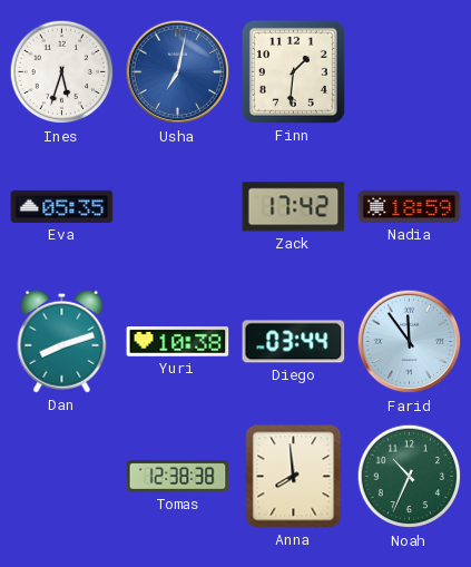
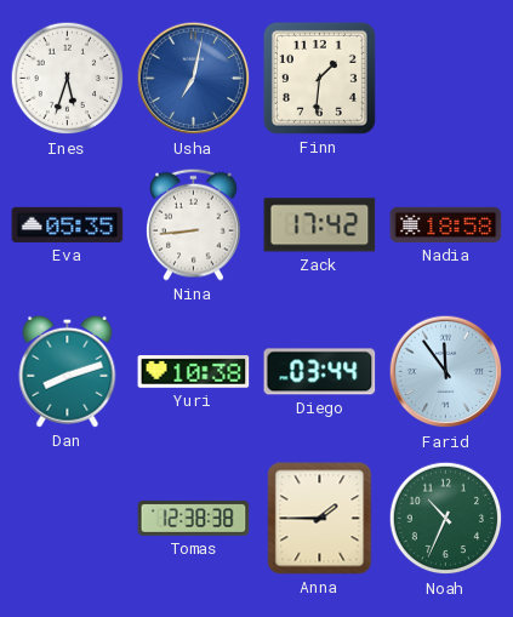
Nina: none -> 8:44 (194, 224)
Nadia: 18:59 -> 18:58 (446, 224)
Anna: 7:59 -> 1:45 (320, 519)
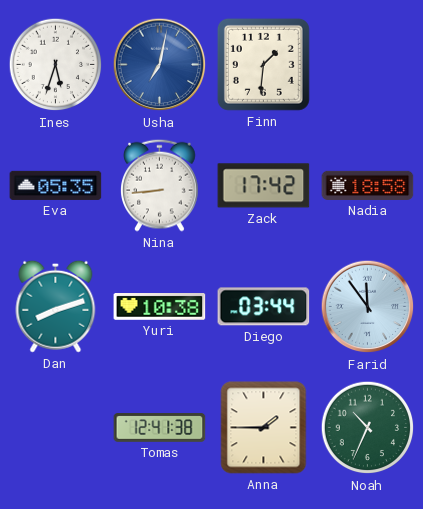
Tomas: 12:38 -> 12:41 (160, 428)
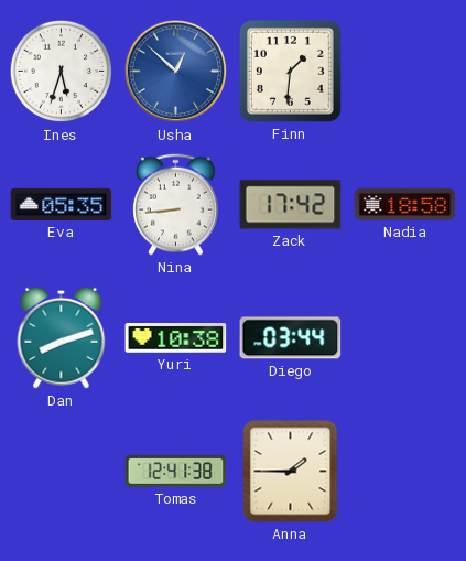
Usha: 7:02 -> 12:52 (176, 72)
Farid: 11:54 -> none (368, 307)
Noah: 10:34 -> none (368, 428)
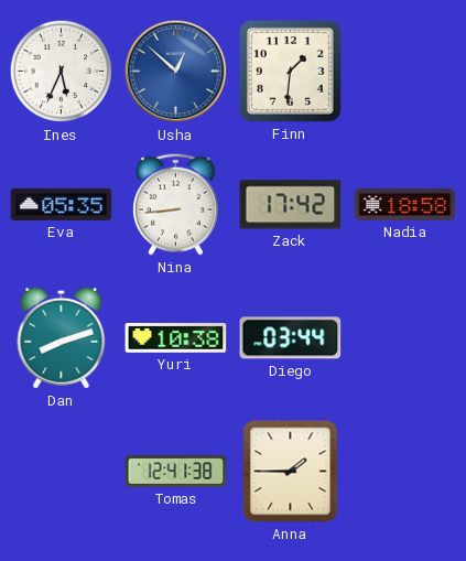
Ines: 5:33 -> 5:34 (62, 72)
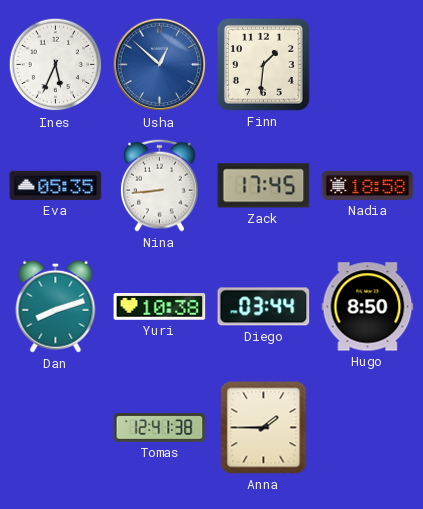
Zack: 17:42 -> 17:45 (264, 186)
Hugo: none -> 8:50 (368, 307)
